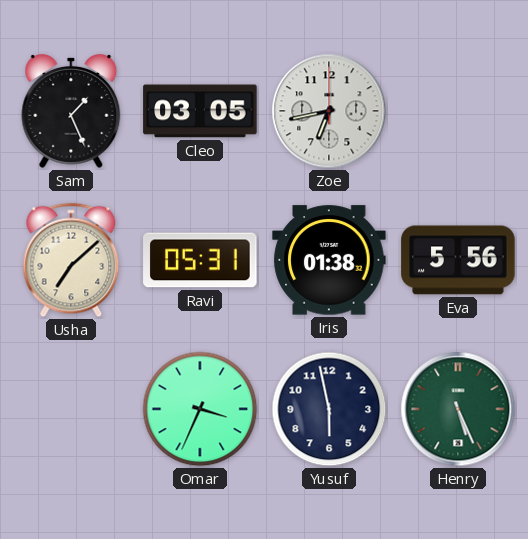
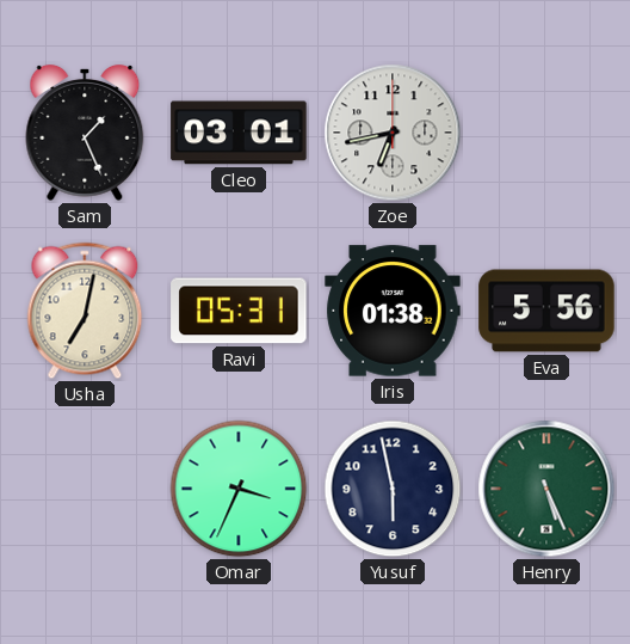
Cleo: 03:05 -> 03:01 (239, 133)
Usha: 7:08 -> 7:02 (85, 311)
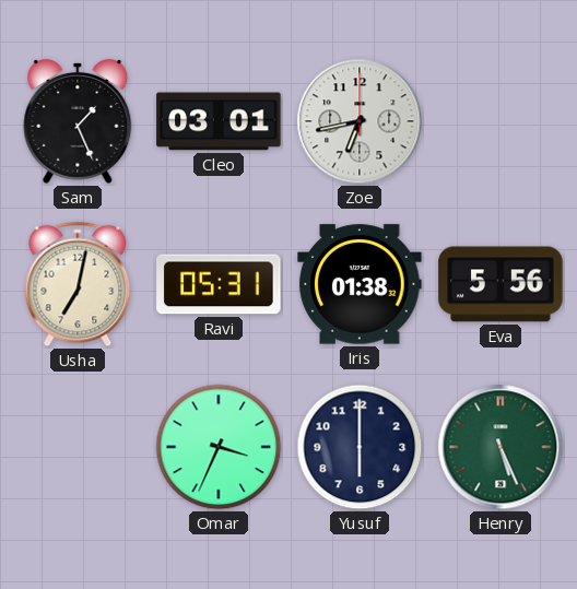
Yusuf: 5:58 -> 6:00 (360, 447)
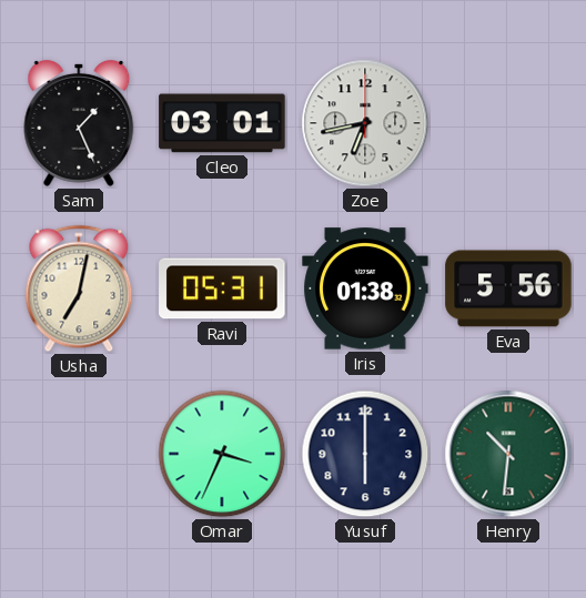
Henry: 5:26 -> 10:31 (508, 454)
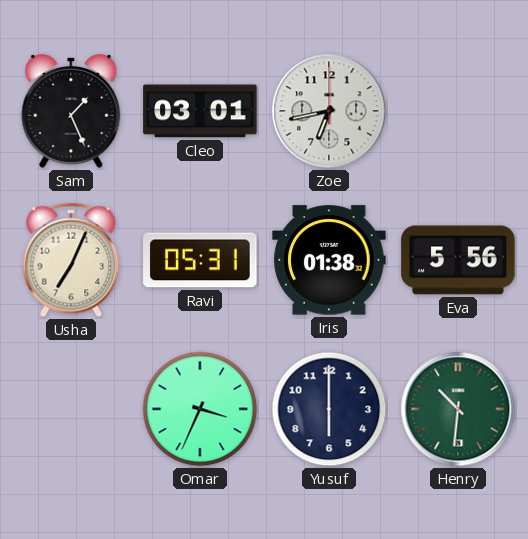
Usha: 7:02 -> 7:04 (71, 260)
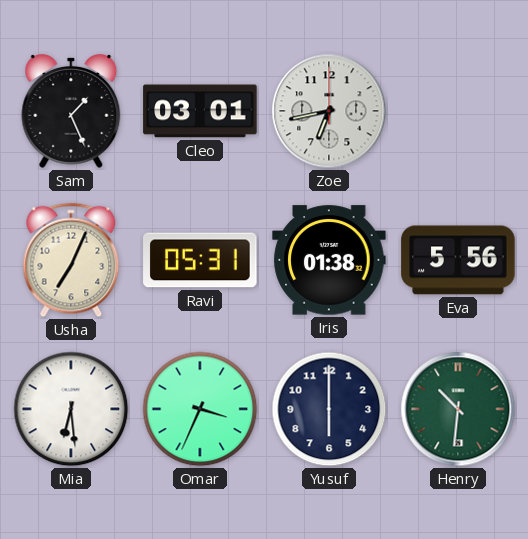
Mia: none -> 6:29 (71, 409)
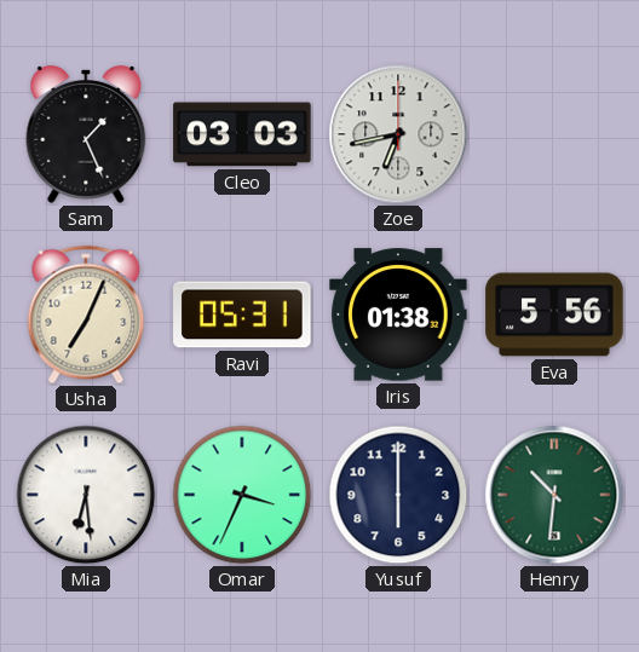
Cleo: 03:01 -> 03:03 (242, 134)
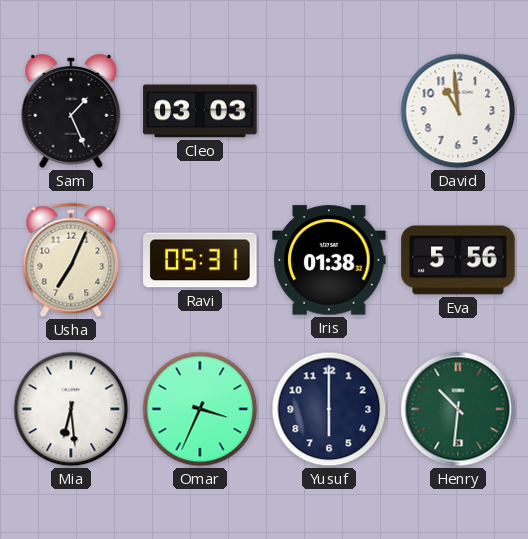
Zoe: 6:43 -> none (398, 134)
David: none -> 10:59 (458, 111)
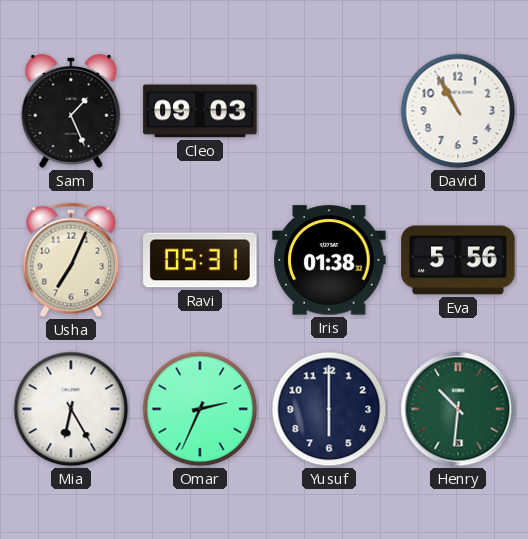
Cleo: 03:03 -> 09:03 (200, 111)
David: 10:59 -> 10:55 (458, 111)
Mia: 6:29 -> 6:25 (71, 409)
Omar: 3:34 -> 2:34 (200, 409)
